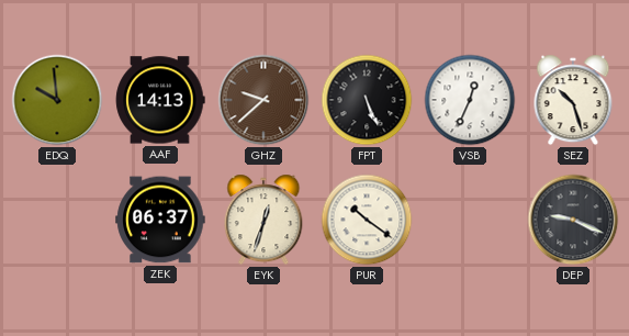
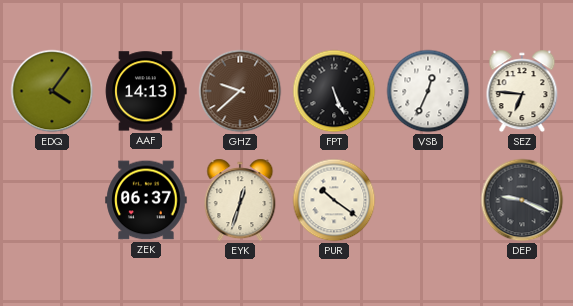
EDQ: 9:59 -> 4:06 (52, 91)
SEZ: 10:27 -> 6:46 (522, 91)
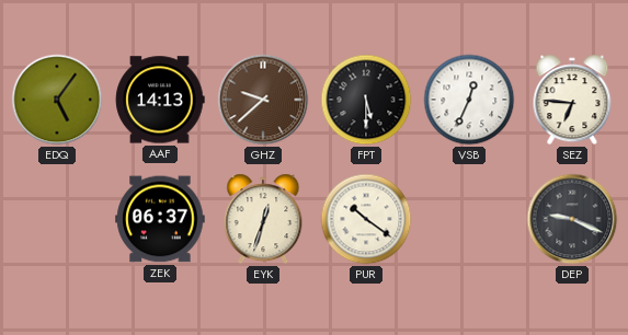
EDQ: 4:06 -> 5:06 (57, 100)
FPT: 5:26 -> 5:30 (366, 100)
